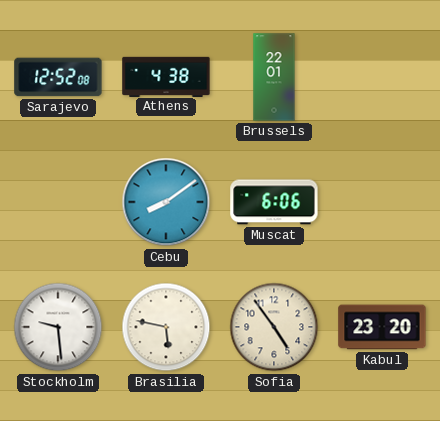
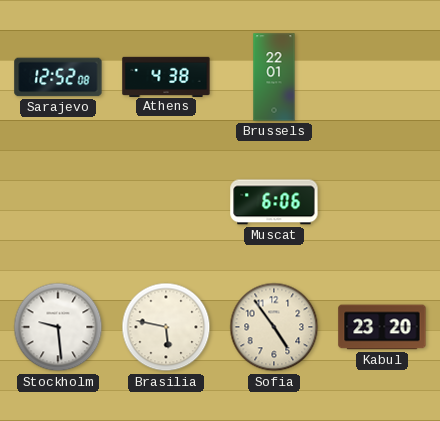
Cebu: 8:09 -> none (166, 202)
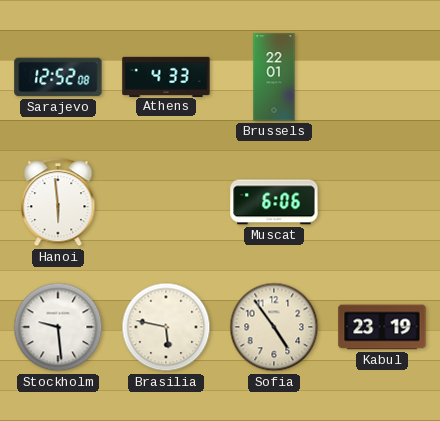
Athens: 4:38 -> 4:33 (166, 76)
Hanoi: none -> 5:59 (58, 203)
Kabul: 23:20 -> 23:19 (382, 327)
